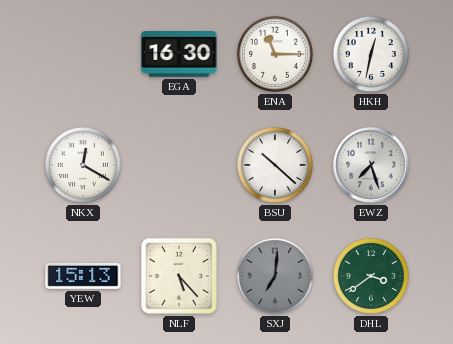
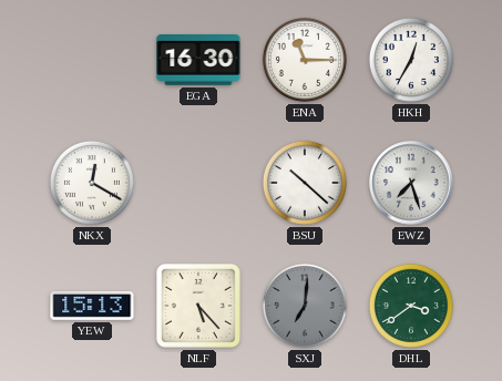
HKH: 12:32 -> 12:35 (411, 60)
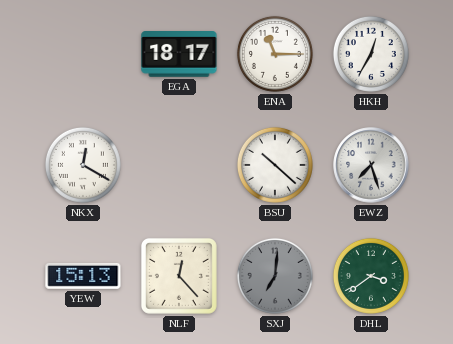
EGA: 16:30 -> 18:17 (179, 55)
NLF: 5:23 -> 12:23 (179, 276)
